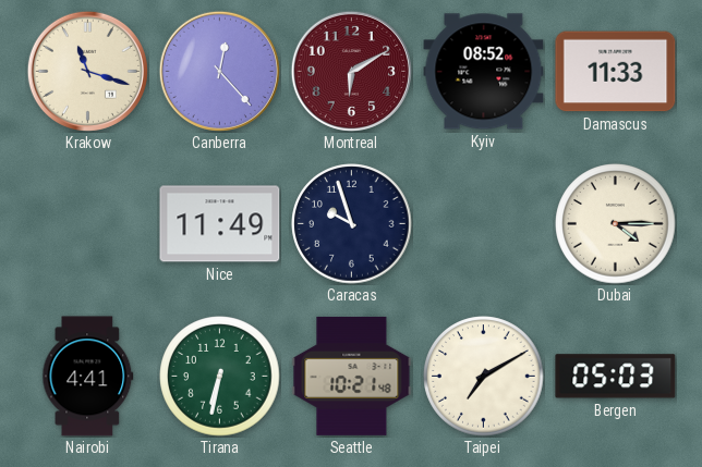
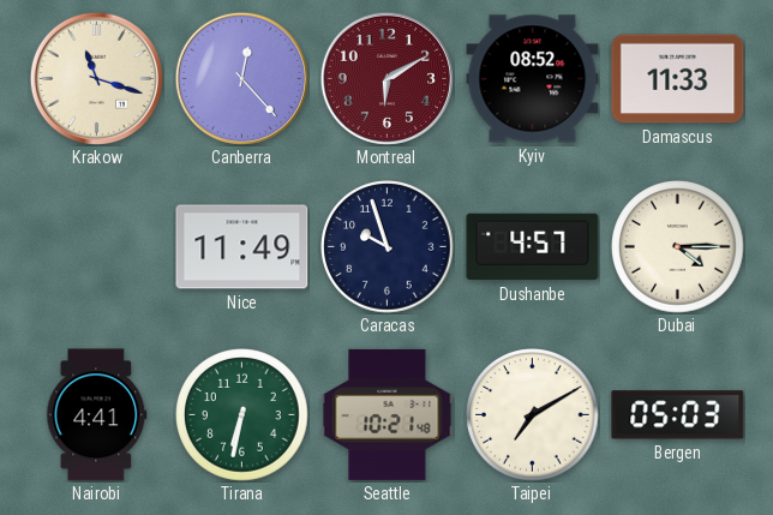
Dushanbe: none -> 4:57 (533, 247)
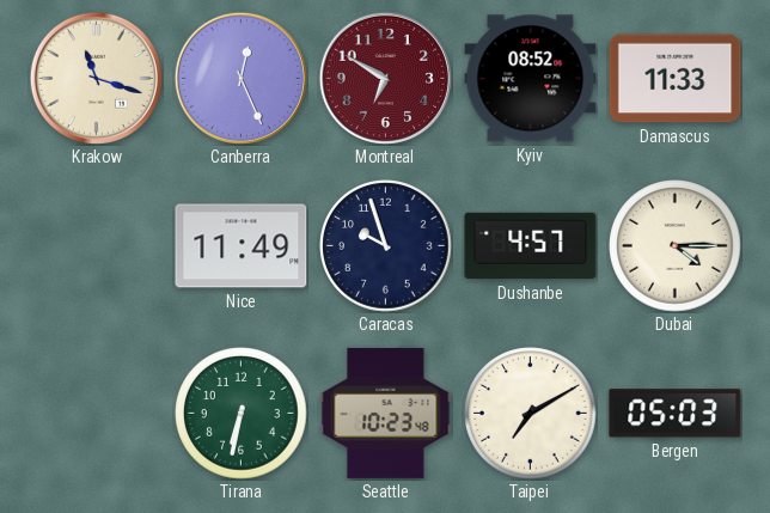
Canberra: 12:23 -> 12:26 (240, 78)
Montreal: 6:10 -> 6:50 (385, 78)
Nairobi: 4:41 -> none (97, 415)
Seattle: 10:21 -> 10:23 (386, 413)
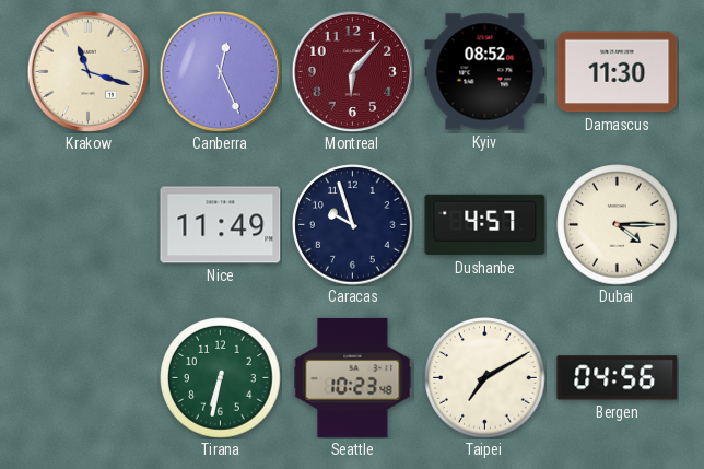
Montreal: 6:50 -> 6:07 (352, 71)
Damascus: 11:33 -> 11:30 (618, 72)
Bergen: 05:03 -> 04:56 (618, 378)
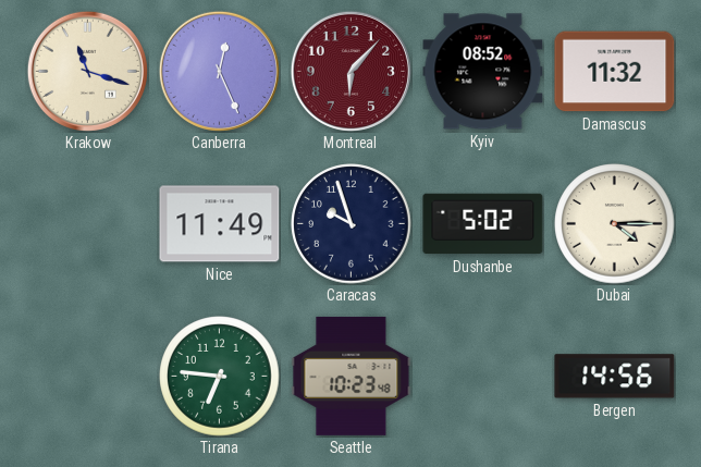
Damascus: 11:30 -> 11:32 (615, 72)
Dushanbe: 4:57 -> 5:02 (483, 224)
Tirana: 6:32 -> 6:46 (220, 377)
Taipei: 7:10 -> none (485, 378)
Bergen: 04:56 -> 14:56 (615, 377)
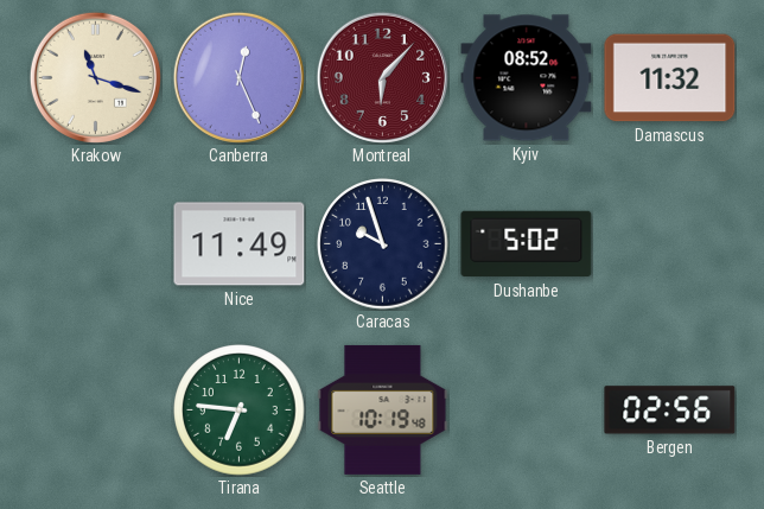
Dubai: 4:15 -> none (615, 224)
Seattle: 10:23 -> 10:19 (383, 409)
Bergen: 14:56 -> 02:56 (670, 411)
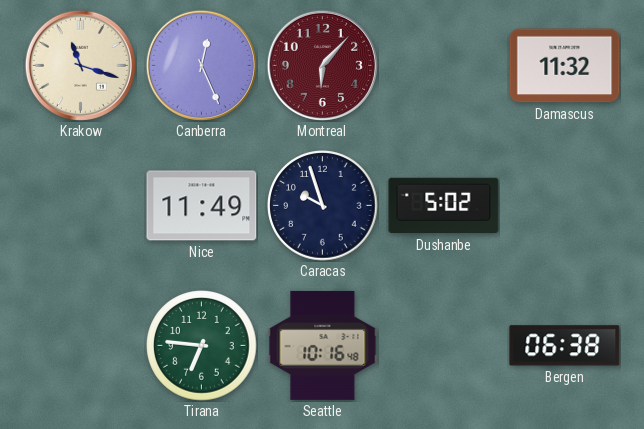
Kyiv: 08:52 -> none (527, 78)
Seattle: 10:19 -> 10:16 (323, 345)
Bergen: 02:56 -> 06:38 (565, 346)
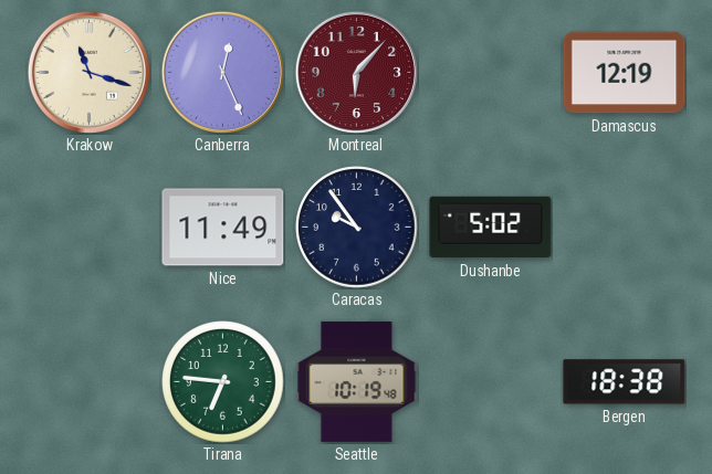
Damascus: 11:32 -> 12:19 (625, 73)
Caracas: 9:57 -> 9:54 (357, 228)
Seattle: 10:16 -> 10:19 (357, 381)
Bergen: 06:38 -> 18:38 (625, 382)
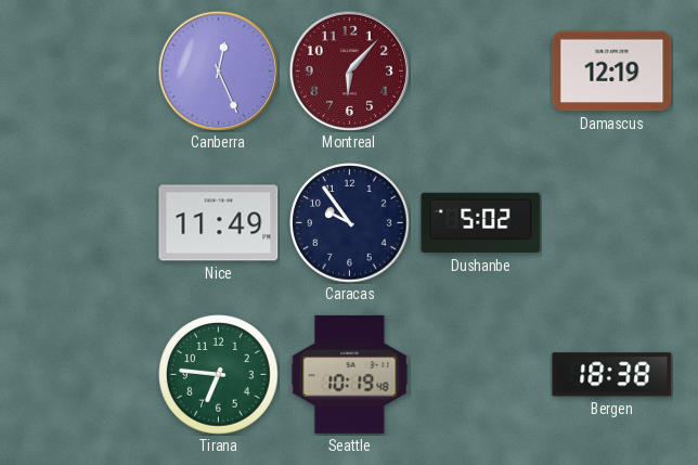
Krakow: 11:18 -> none (88, 72)
